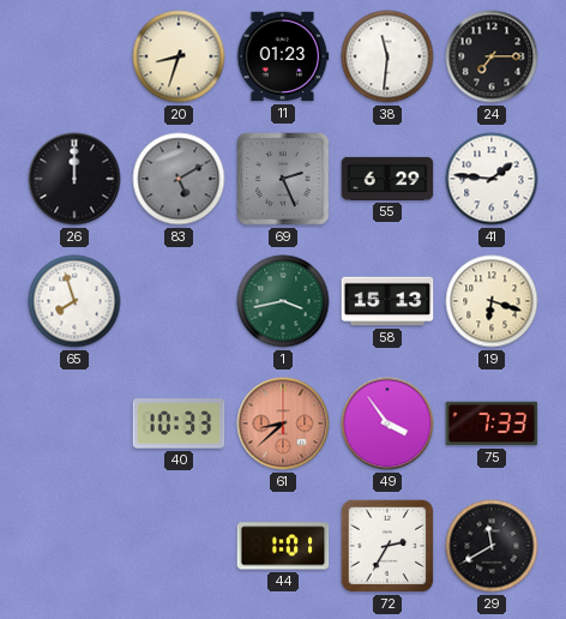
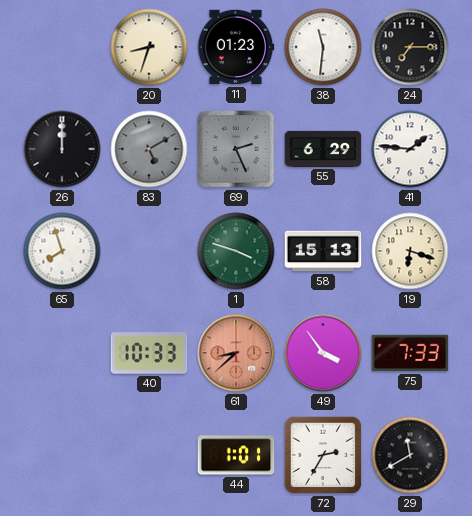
1: 3:43 -> 3:48 (236, 251)
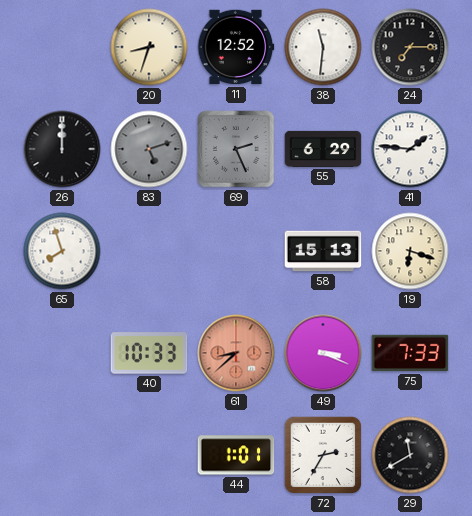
11: 01:23 -> 12:52 (236, 47)
83: 5:10 -> 5:12 (149, 149)
1: 3:48 -> none (236, 251)
49: 3:54 -> 3:19 (323, 353)
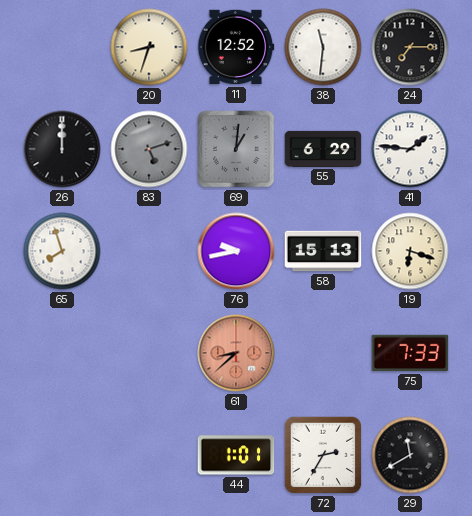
69: 2:26 -> 1:01 (236, 149)
76: none -> 9:43 (236, 251)
40: 10:33 -> none (149, 353)
49: 3:19 -> none (323, 353)
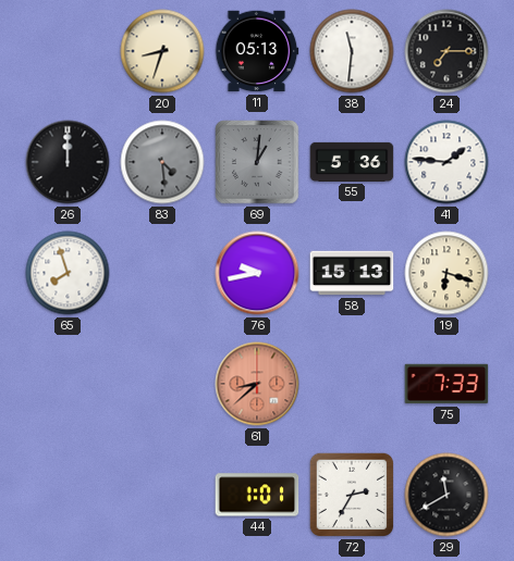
11: 12:52 -> 05:13 (257, 51)
83: 5:12 -> 4:29 (162, 162)
55: 6:29 -> 5:36 (352, 162)
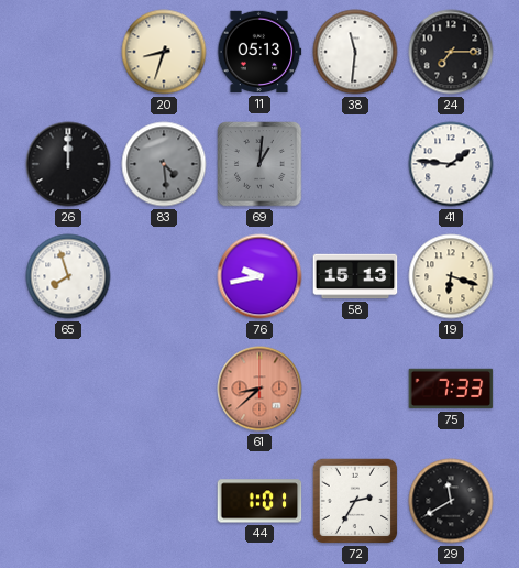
55: 5:36 -> none (352, 162)
